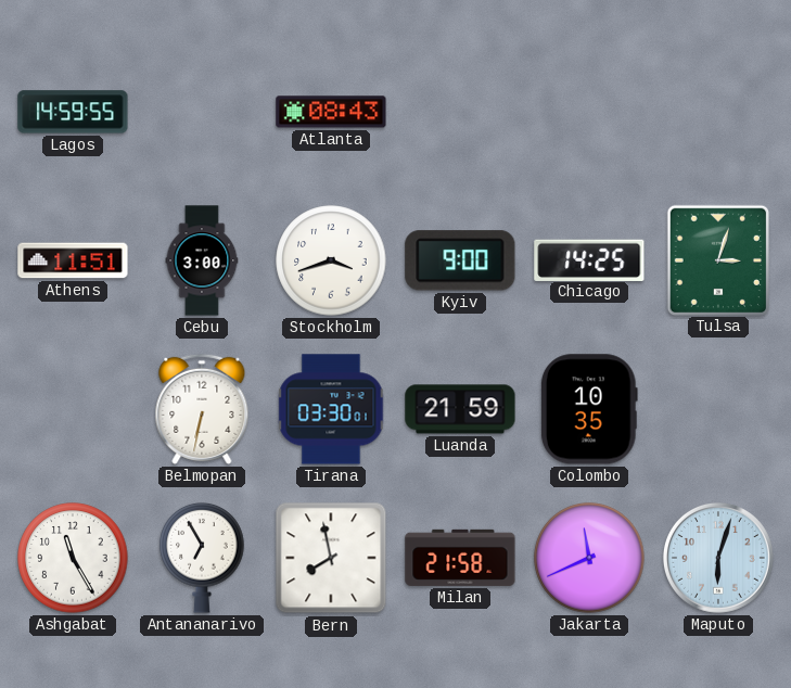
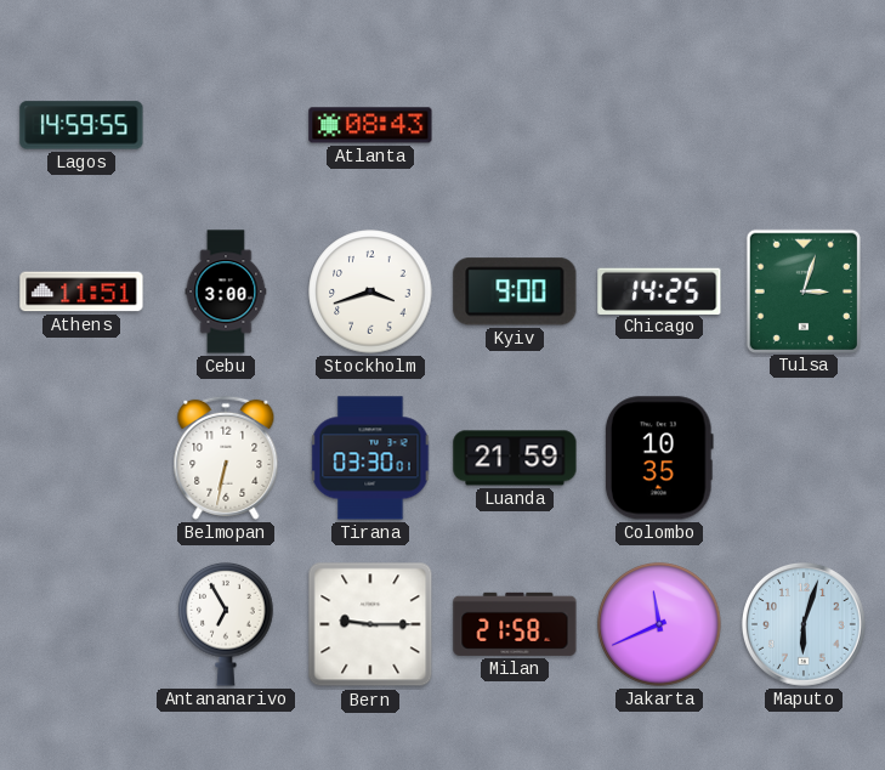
Ashgabat: 11:25 -> none (73, 558)
Bern: 7:58 -> 9:15 (370, 624)
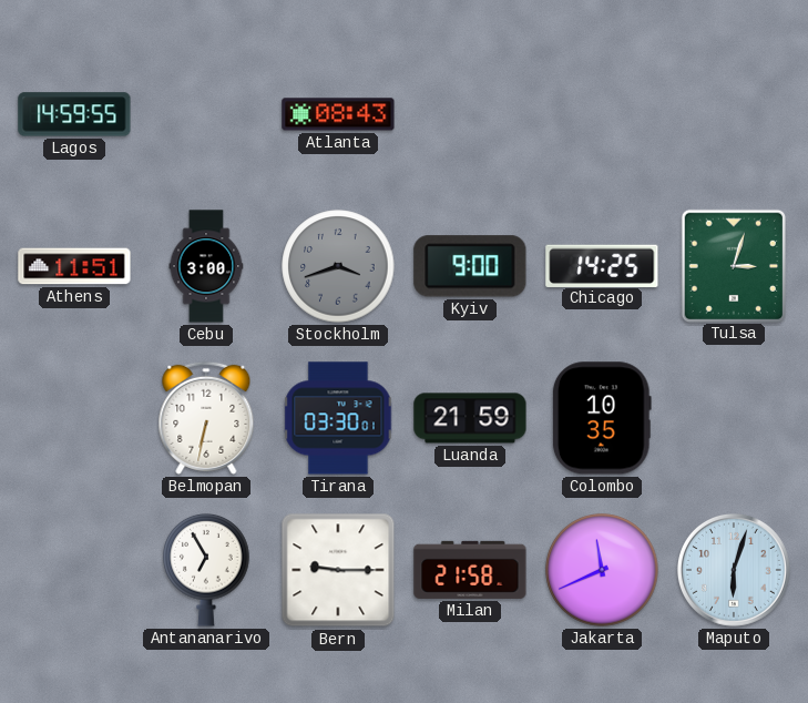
Stockholm dial: white -> grey (338, 266)
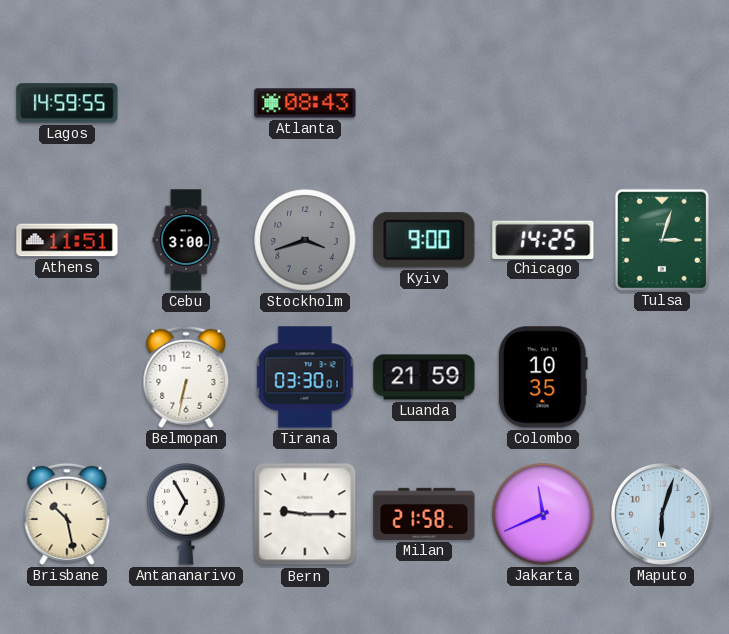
Brisbane: none -> 10:28 (67, 514)
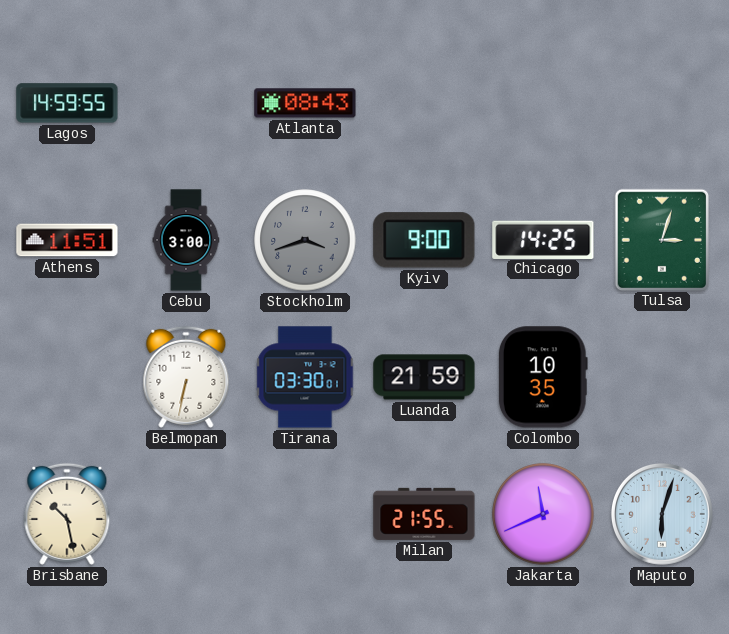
Antananarivo: 6:55 -> none (186, 514)
Bern: 9:15 -> none (305, 514)
Milan: 21:58 -> 21:55 (424, 514)
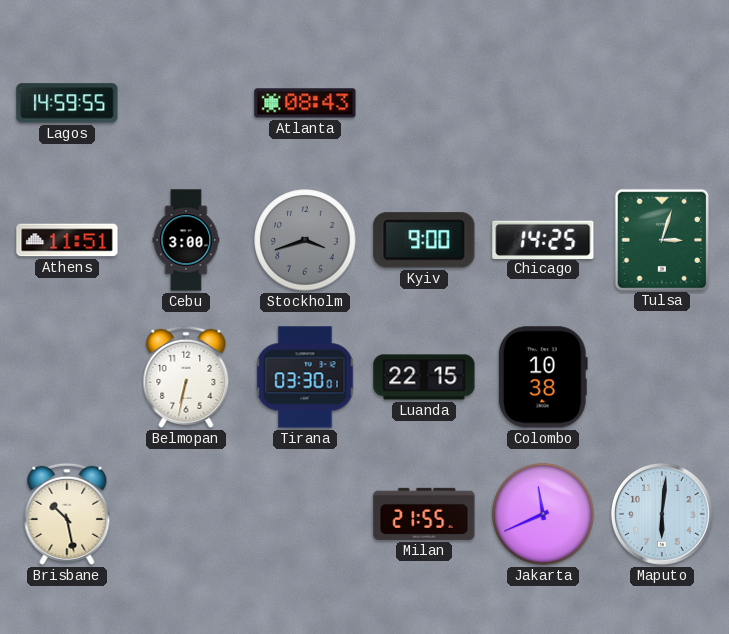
Luanda: 21:59 -> 22:15 (424, 377)
Colombo: 10:35 -> 10:38 (543, 377)
Maputo: 6:03 -> 6:01 (662, 514)
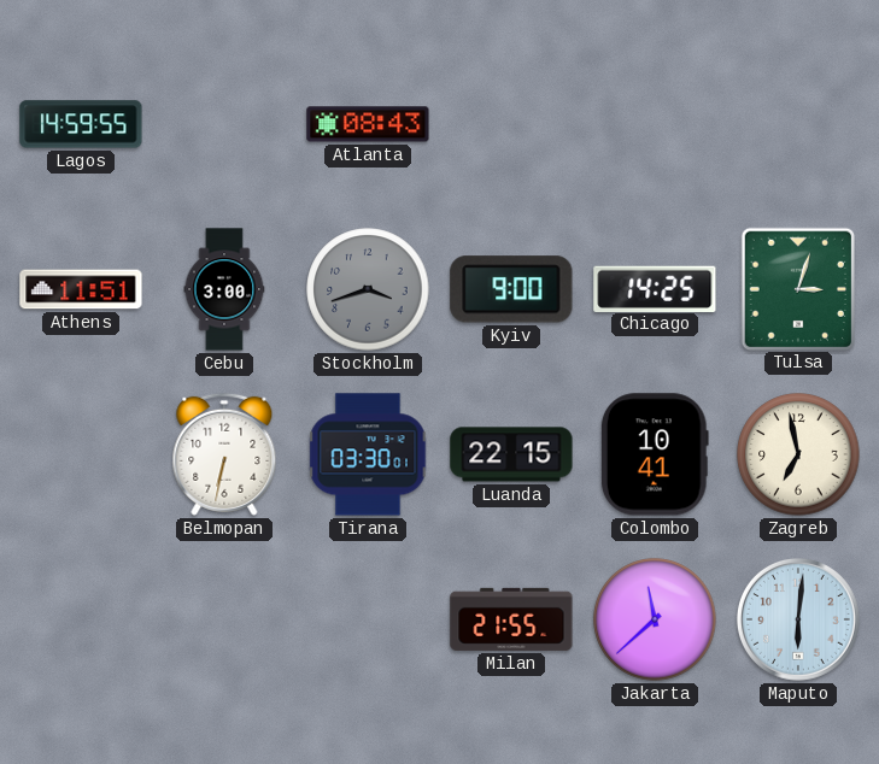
Colombo: 10:38 -> 10:41 (655, 454)
Zagreb: none -> 6:58 (798, 454)
Brisbane: 10:28 -> none (67, 514)
Jakarta: 11:41 -> 11:38 (655, 619)
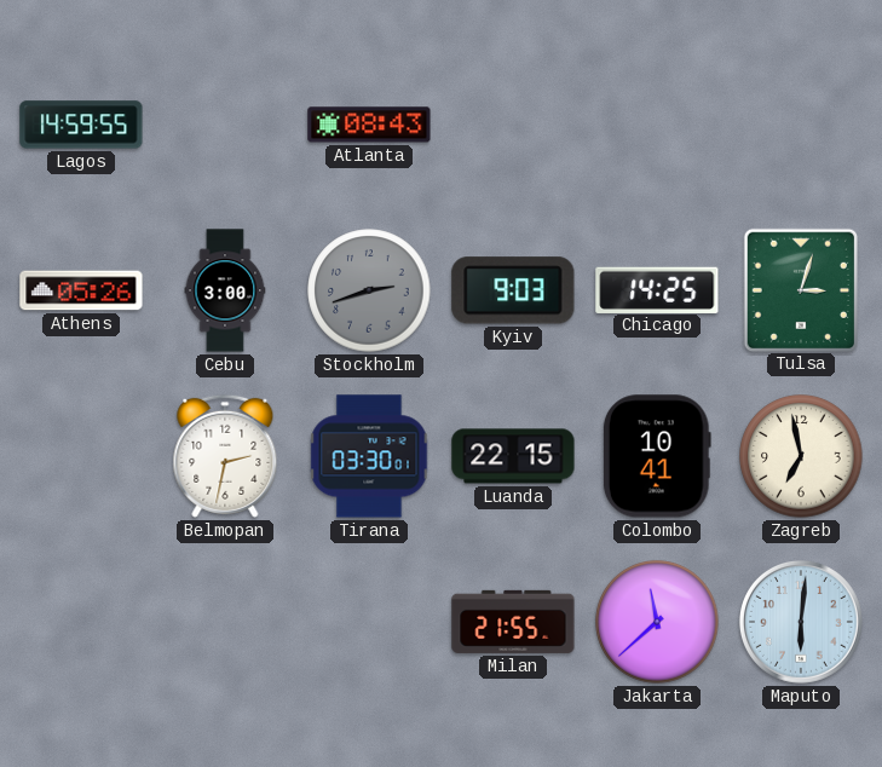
Athens: 11:51 -> 05:26 (81, 290)
Stockholm: 3:42 -> 2:42 (369, 290)
Kyiv: 9:00 -> 9:03 (513, 290)
Belmopan: 6:32 -> 2:32 (225, 456)
